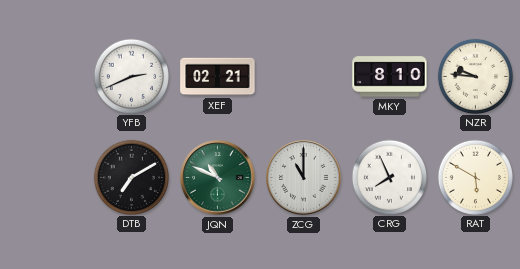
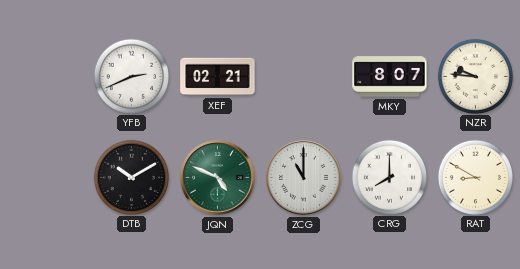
MKY: 8:10 -> 8:07 (390, 77)
DTB: 7:10 -> 10:10 (131, 177)
JQN: 10:49 -> 4:49 (218, 178)
CRG: 7:56 -> 8:00 (389, 177)
RAT: 5:50 -> 8:50 (475, 177)
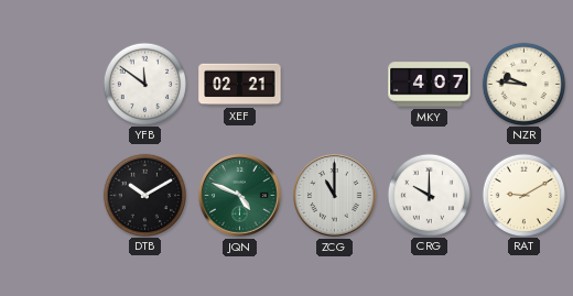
YFB: 2:41 -> 11:51 (144, 84)
MKY: 8:07 -> 4:07 (430, 85)
CRG: 8:00 -> 10:00 (429, 195)
RAT: 8:50 -> 9:10 (523, 195)
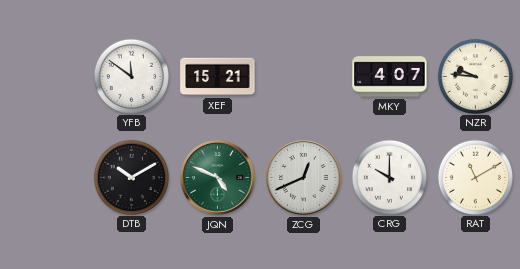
XEF: 02:21 -> 15:21 (218, 77)
ZCG: 11:00 -> 12:41 (304, 178)
RAT: 9:10 -> 11:10 (475, 177)
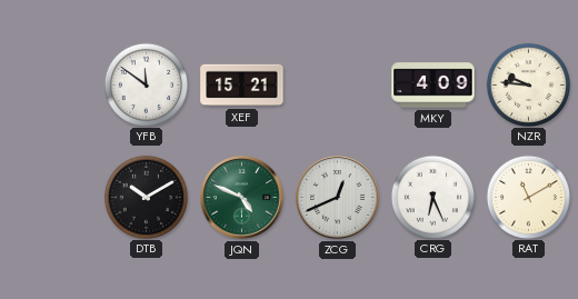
MKY: 4:07 -> 4:09 (433, 86)
CRG: 10:00 -> 6:26 (432, 197)
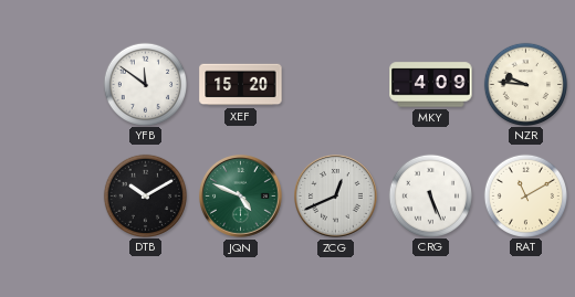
XEF: 15:21 -> 15:20 (241, 85)
CRG: 6:26 -> 5:26 (430, 195)
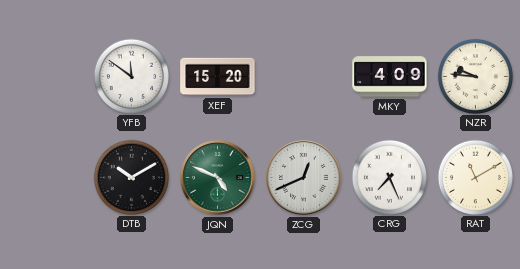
CRG: 5:26 -> 7:26 (389, 177)
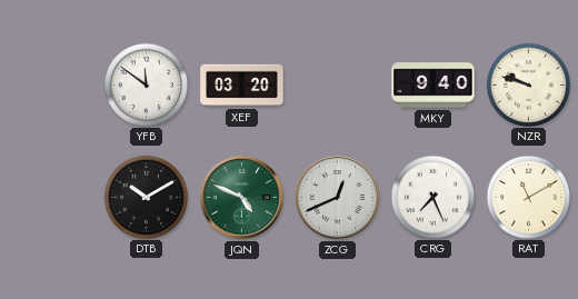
XEF: 15:20 -> 03:20 (242, 86)
MKY: 4:09 -> 9:40 (433, 86)
NZR: 9:46 -> 9:48 (528, 84)
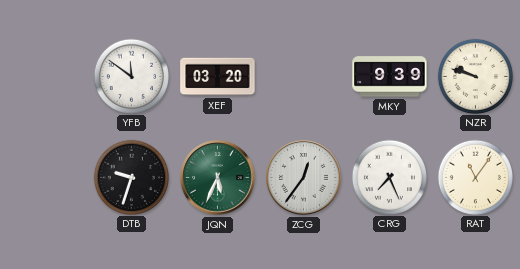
MKY: 9:40 -> 9:39 (390, 77)
DTB: 10:10 -> 9:33 (131, 177)
JQN: 4:49 -> 5:34 (218, 178)
ZCG: 12:41 -> 12:36 (304, 178)
RAT: 11:10 -> 11:06 (475, 177)
